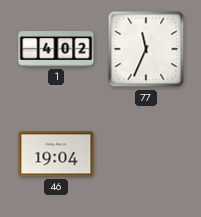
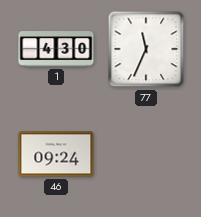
1: 4:02 -> 4:30 (56, 49)
46: 19:04 -> 09:24 (56, 154)
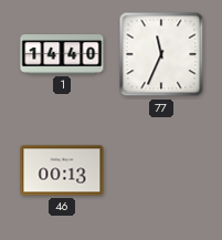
1: 4:30 -> 14:40 (62, 54)
46: 09:24 -> 00:13 (62, 170)
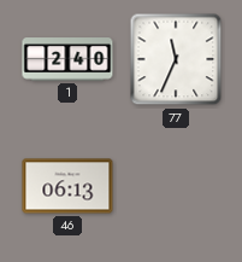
1: 14:40 -> 2:40 (67, 59)
46: 00:13 -> 06:13 (67, 186)
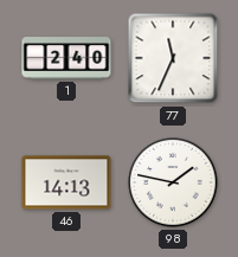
46: 06:13 -> 14:13 (66, 182)
98: none -> 1:47 (173, 182)
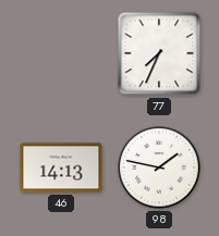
1: 2:40 -> none (66, 58)
77: 11:34 -> 7:34 (159, 53)
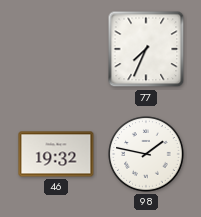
46: 14:13 -> 19:32 (56, 154)
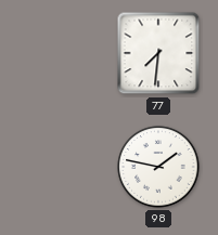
77: 7:34 -> 7:31 (158, 53)
46: 19:32 -> none (56, 154)
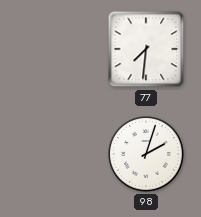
98: 1:47 -> 2:03 (146, 154)
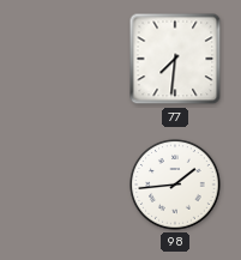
98: 2:03 -> 1:44 (175, 185)
